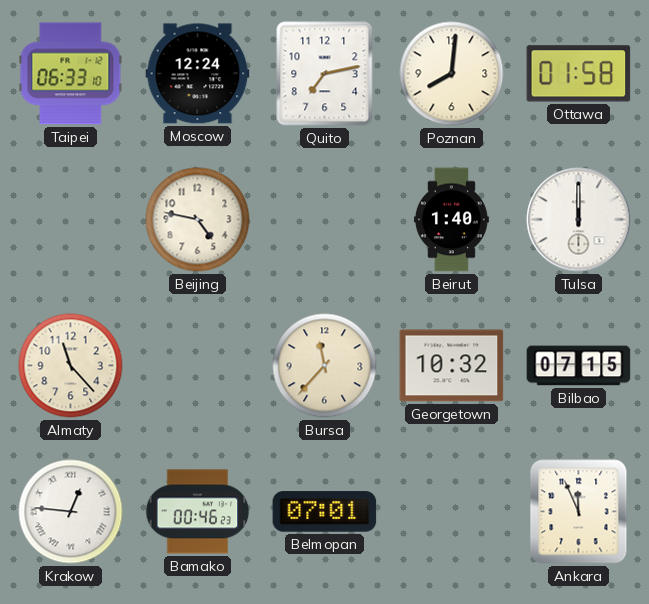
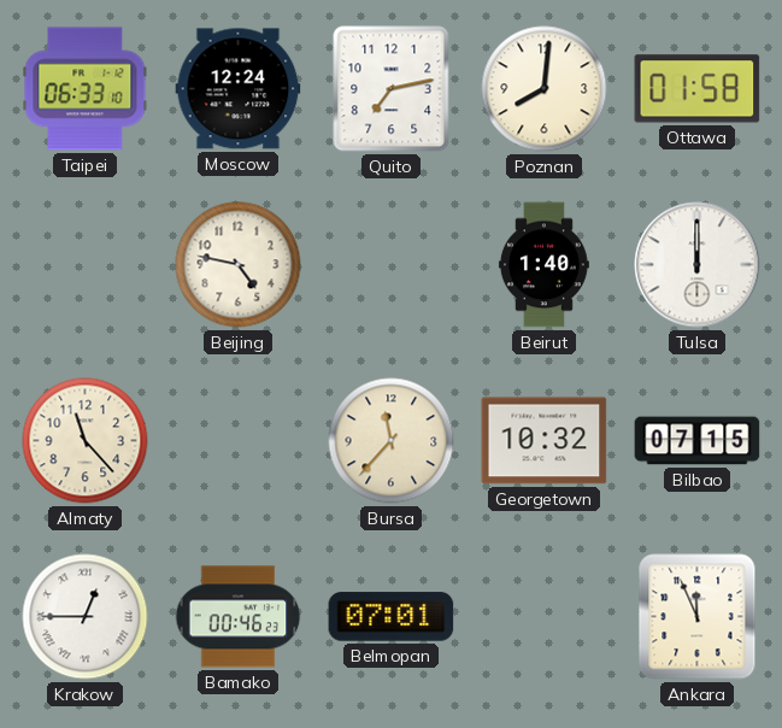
Krakow: 12:46 -> 12:45 (86, 617)
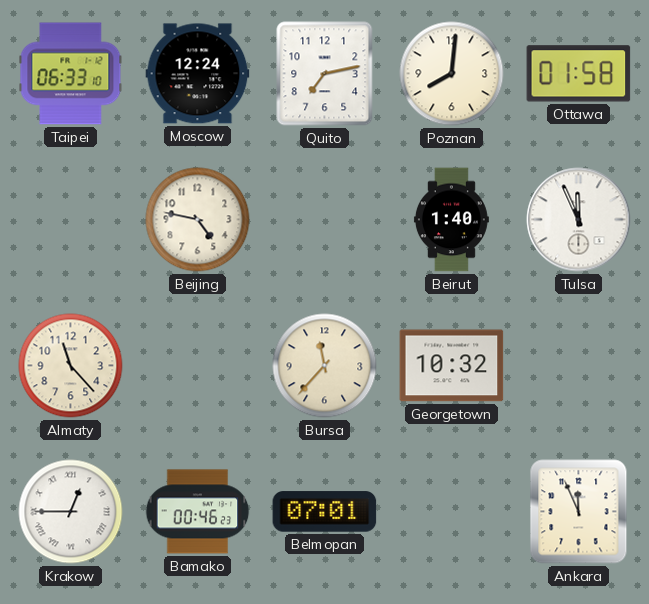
Tulsa: 12:00 -> 11:56 (579, 220)
Bilbao: 07:15 -> none (698, 441)
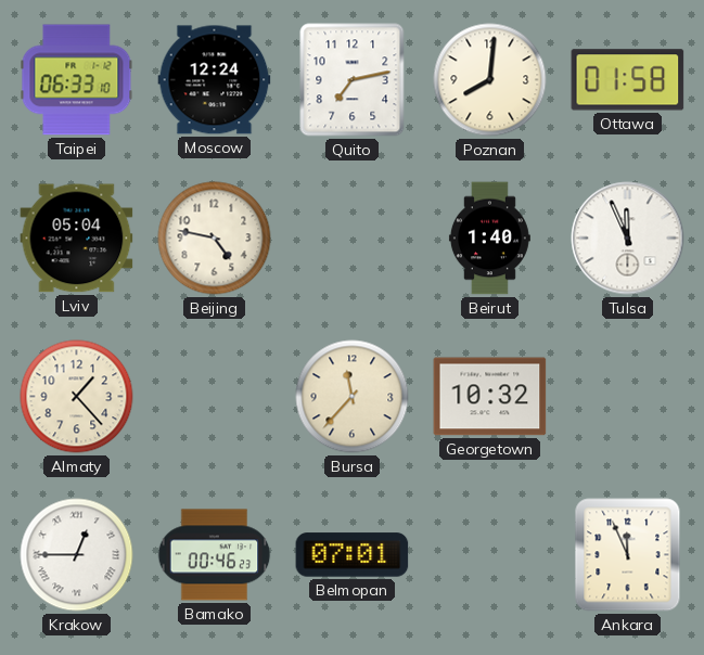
Lviv: none -> 05:04 (77, 239)
Almaty: 11:23 -> 1:23 (77, 397)
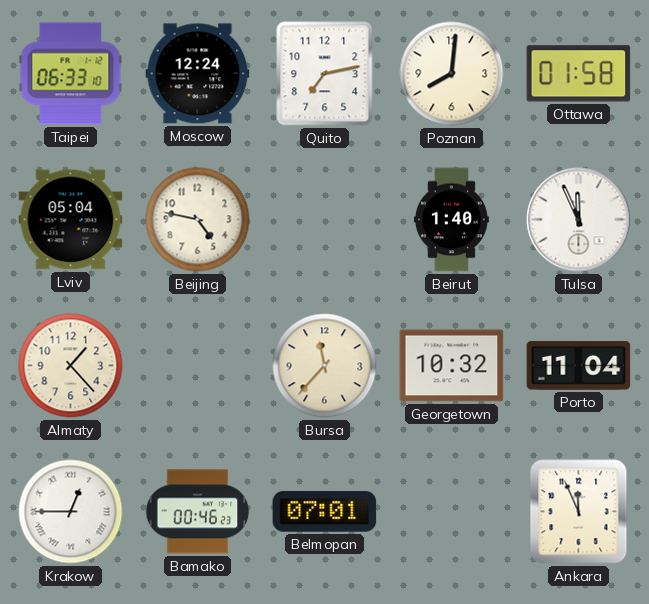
Porto: none -> 11:04 (579, 366)
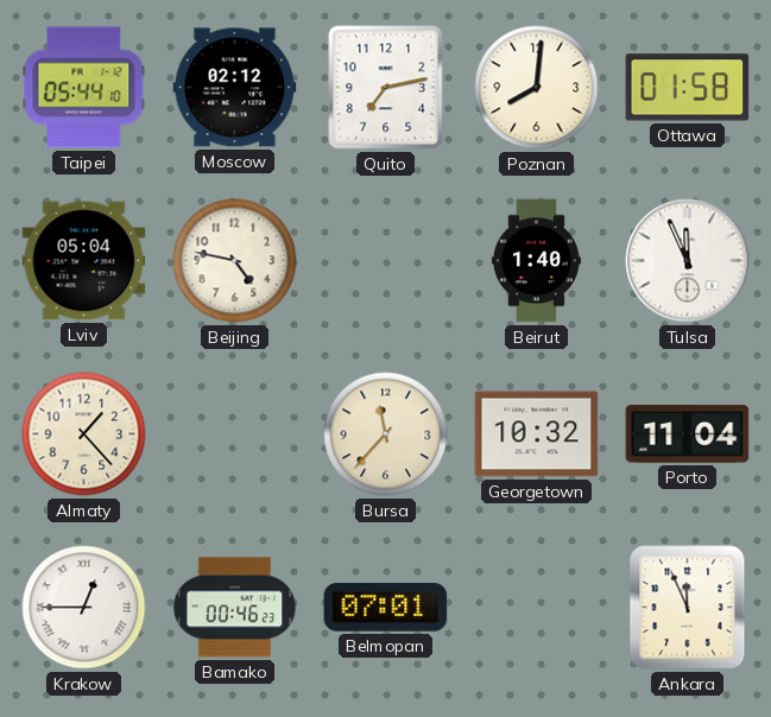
Taipei: 06:33 -> 05:44 (84, 88)
Moscow: 12:24 -> 02:12 (235, 88)
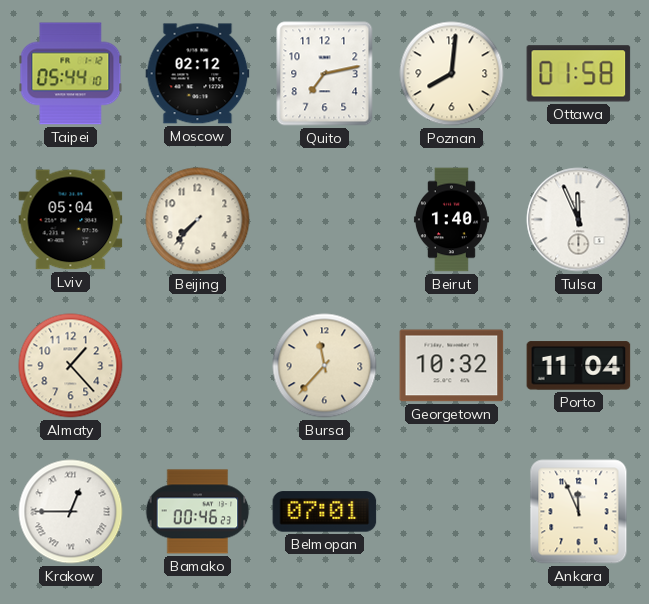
Beijing: 4:47 -> 7:37 (198, 220)
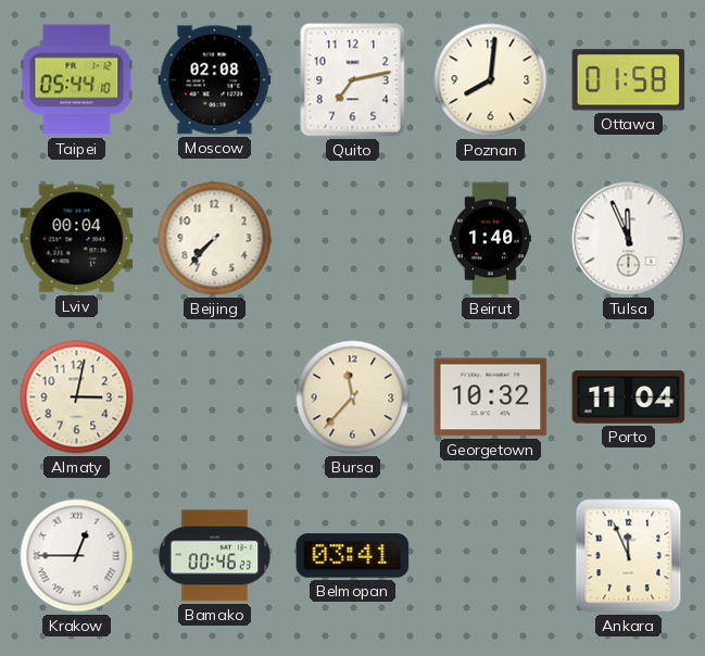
Moscow: 02:12 -> 02:08 (215, 80)
Lviv: 05:04 -> 00:04 (77, 239)
Almaty: 1:23 -> 3:02 (77, 398)
Belmopan: 07:01 -> 03:41 (353, 556)
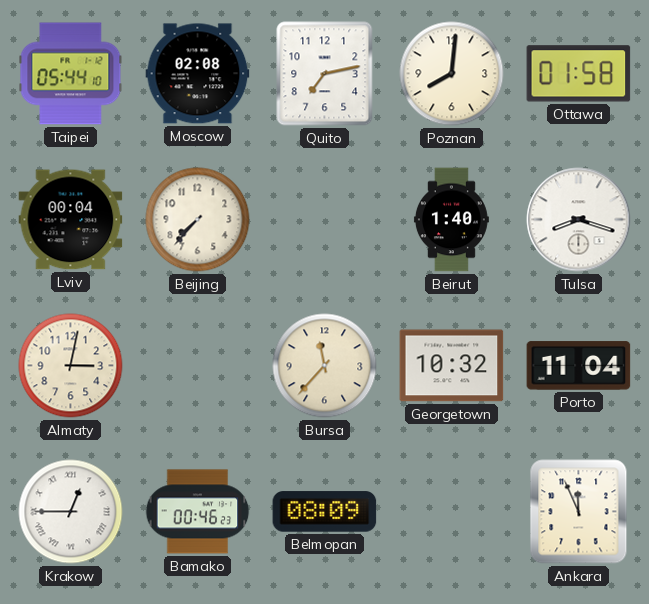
Tulsa: 11:56 -> 8:18 (579, 220)
Belmopan: 03:41 -> 08:09 (325, 512)
